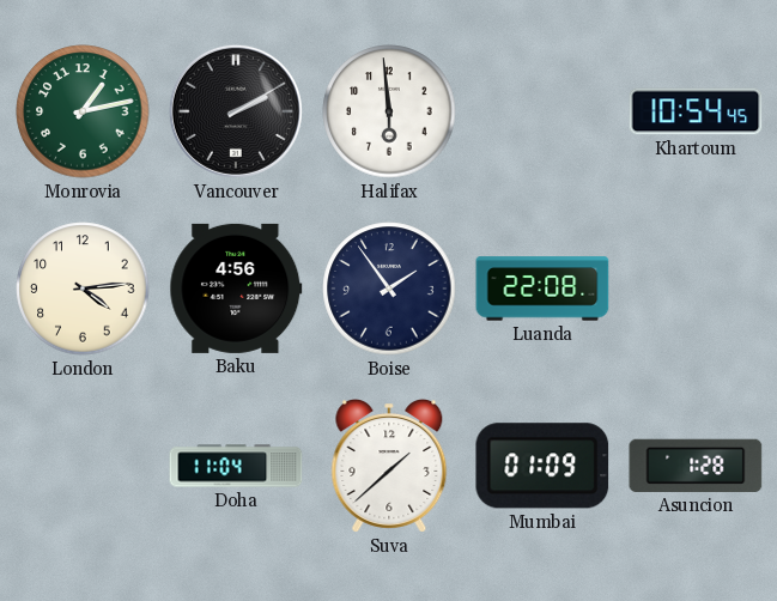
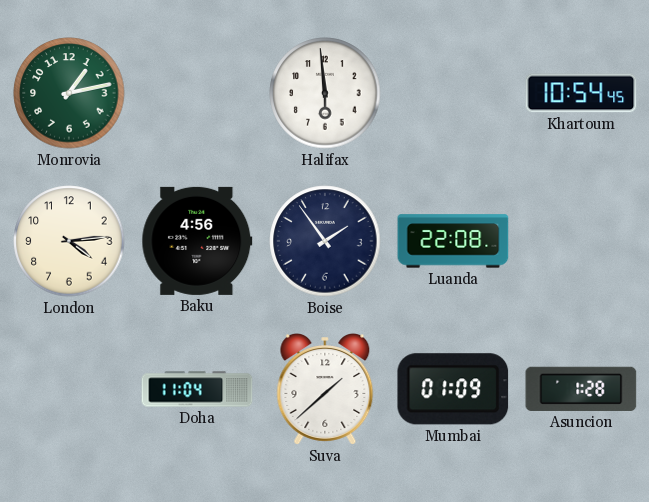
Vancouver: 2:10 -> none (236, 111)
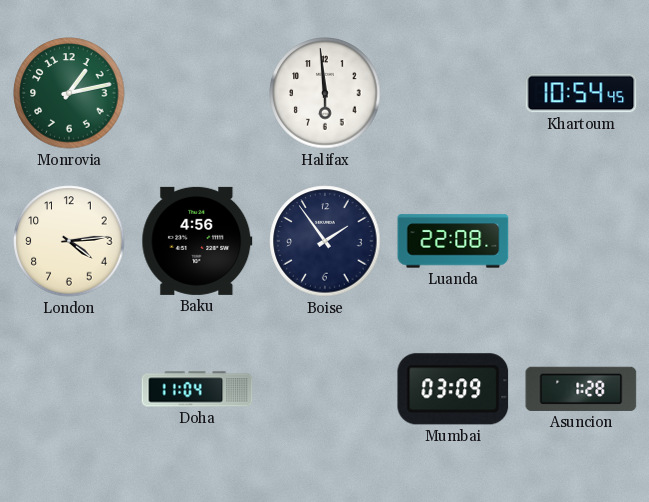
Suva: 1:38 -> none (325, 390)
Mumbai: 01:09 -> 03:09 (453, 389)
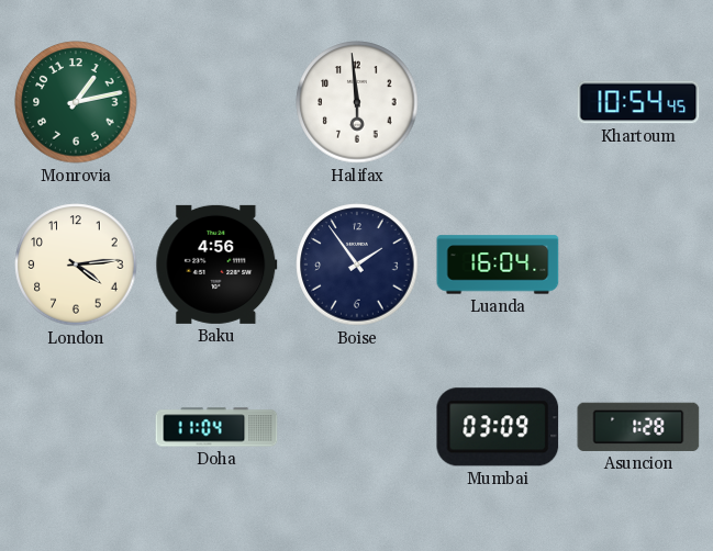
Luanda: 22:08 -> 16:04 (498, 265)
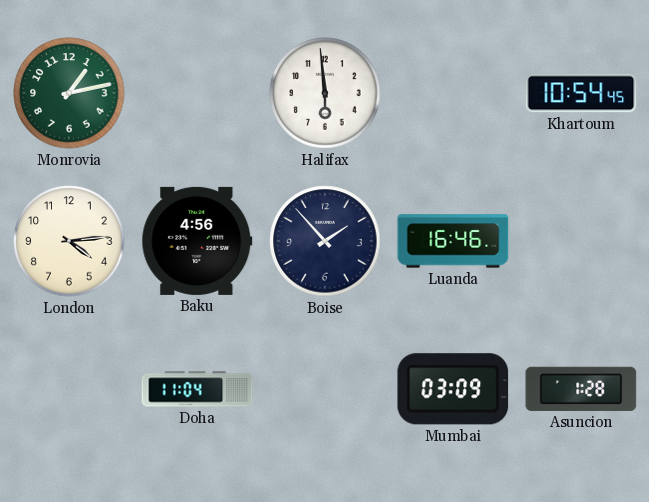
Boise: 1:54 -> 1:53 (325, 241)
Luanda: 16:04 -> 16:46 (453, 241)
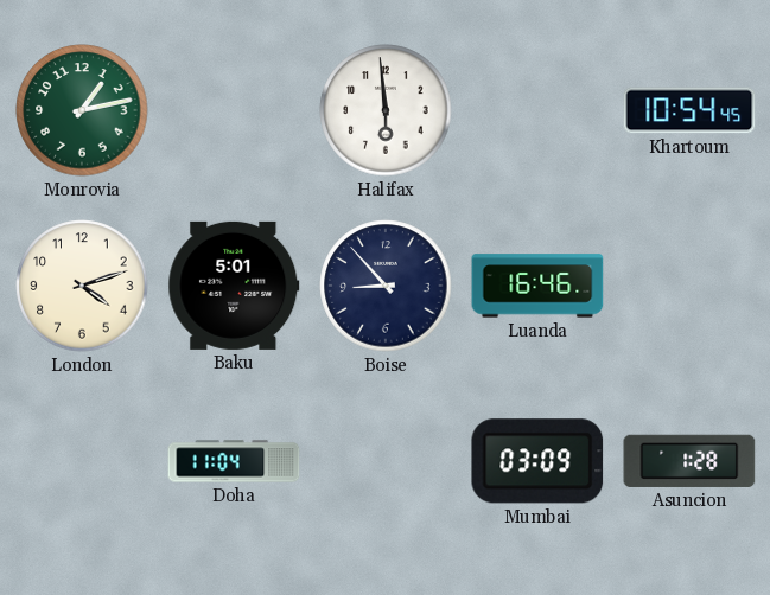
London: 4:14 -> 4:12 (82, 286)
Baku: 4:56 -> 5:01 (234, 286)
Boise: 1:53 -> 8:53 (386, 286)
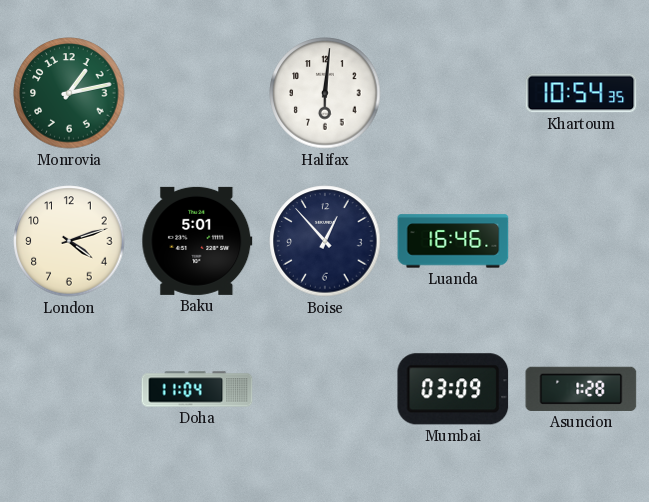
Halifax: 5:59 -> 6:01 (325, 93)
Khartoum: 10:54:45 -> 10:54:35 (581, 93)
Boise: 8:53 -> 12:53 (325, 241)
